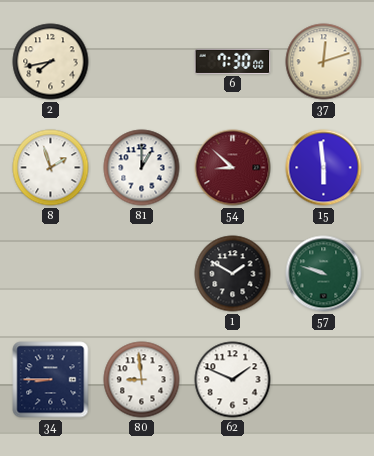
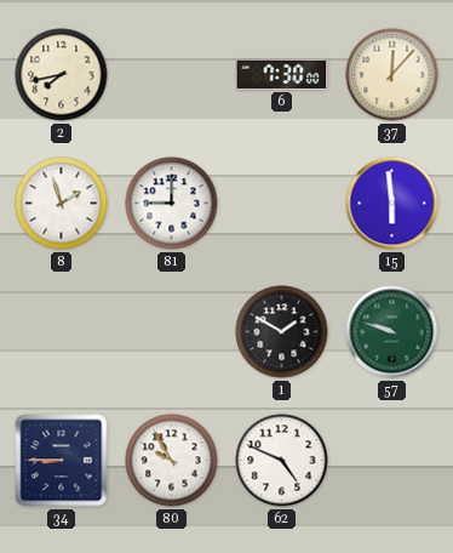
37: 12:12 -> 12:07 (392, 75)
81: 1:00 -> 9:00 (172, 204)
54: 8:52 -> none (233, 168)
80: 8:59 -> 9:55 (172, 461)
62: 1:49 -> 4:49 (282, 461)
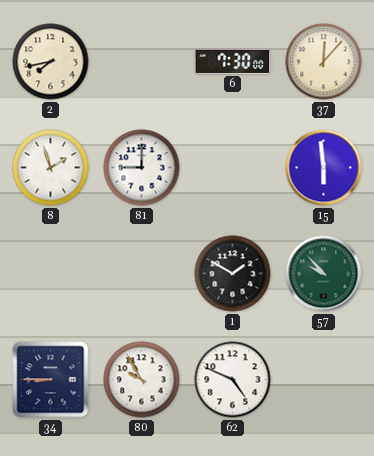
57: 9:48 -> 9:53 (324, 274)
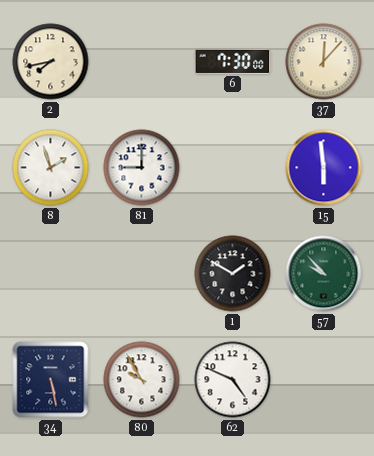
34: 8:45 -> 5:28 (51, 380)
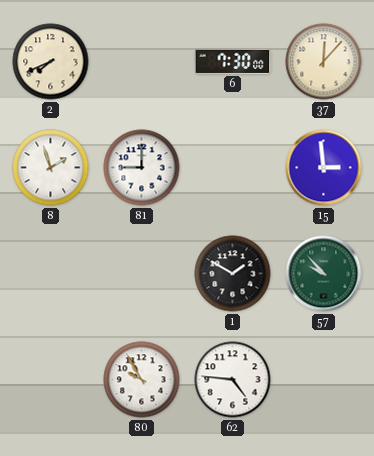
2: 7:43 -> 7:41 (51, 62)
15: 5:59 -> 2:59 (324, 168)
34: 5:28 -> none (51, 380)
62: 4:49 -> 4:46 (233, 380)
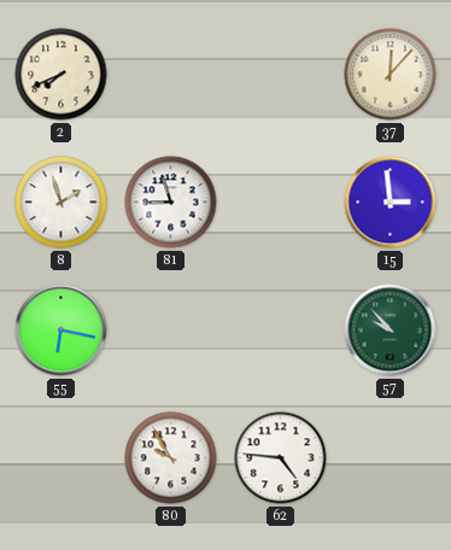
6: 7:30 -> none (233, 61)
81: 9:00 -> 8:57 (171, 203)
55: none -> 6:17 (61, 330)
1: 1:50 -> none (233, 274)
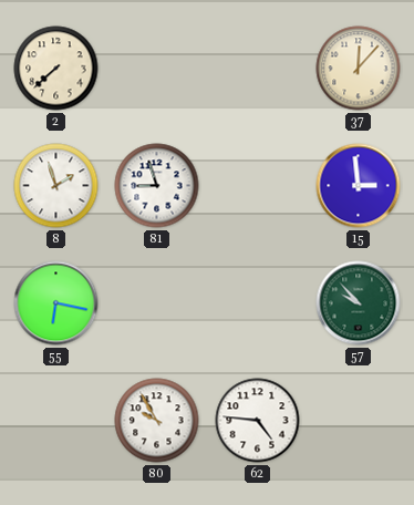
2: 7:41 -> 7:38 (56, 69)
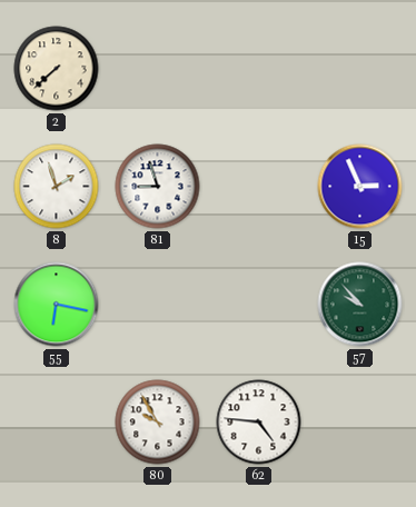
37: 12:07 -> none (359, 69)
15: 2:59 -> 2:56 (360, 187)
